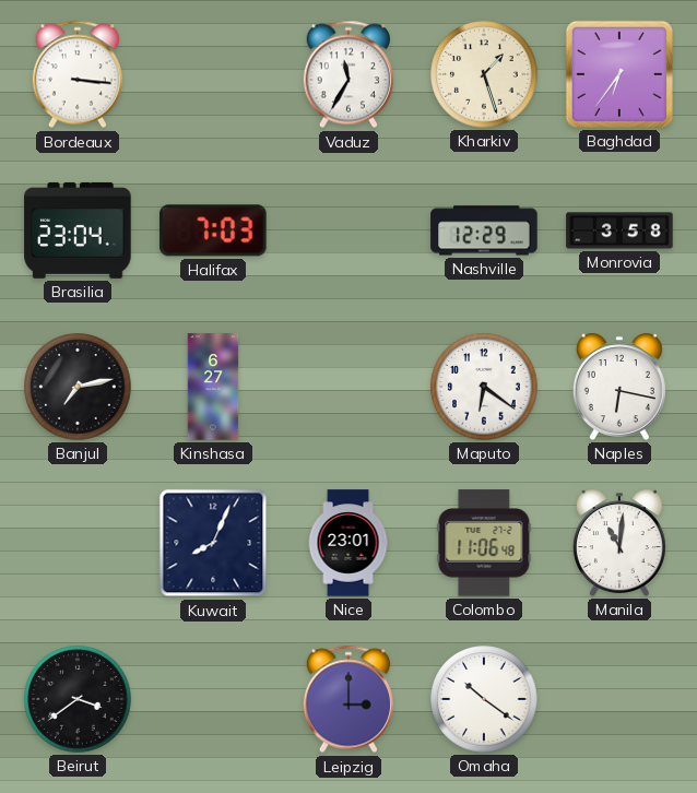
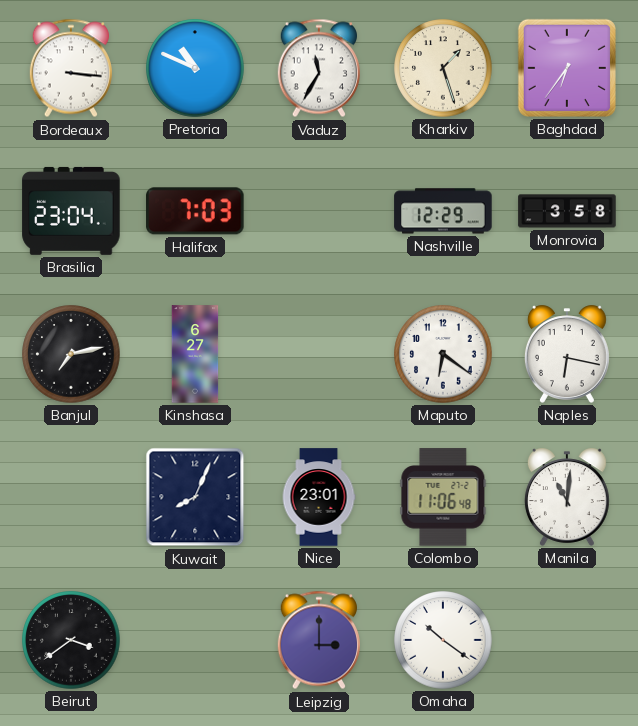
Pretoria: none -> 10:49 (195, 68)
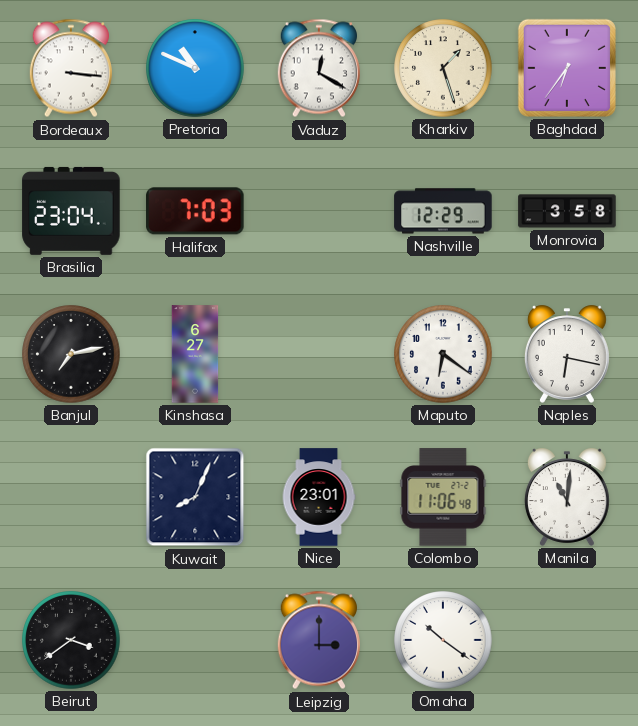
Vaduz: 11:35 -> 12:20 (319, 68)
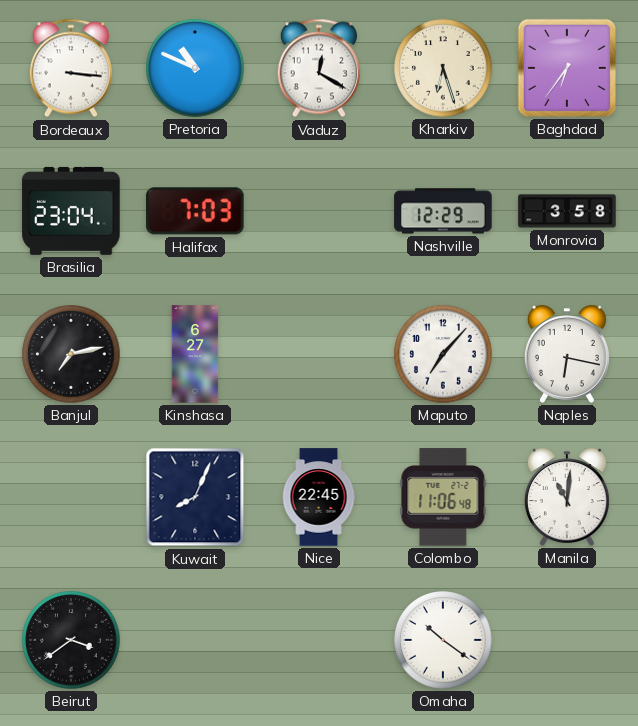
Kharkiv: 1:27 -> 6:27 (443, 68)
Maputo: 6:21 -> 7:07 (443, 354)
Nice: 23:01 -> 22:45 (319, 497)
Leipzig: 3:00 -> none (319, 640)
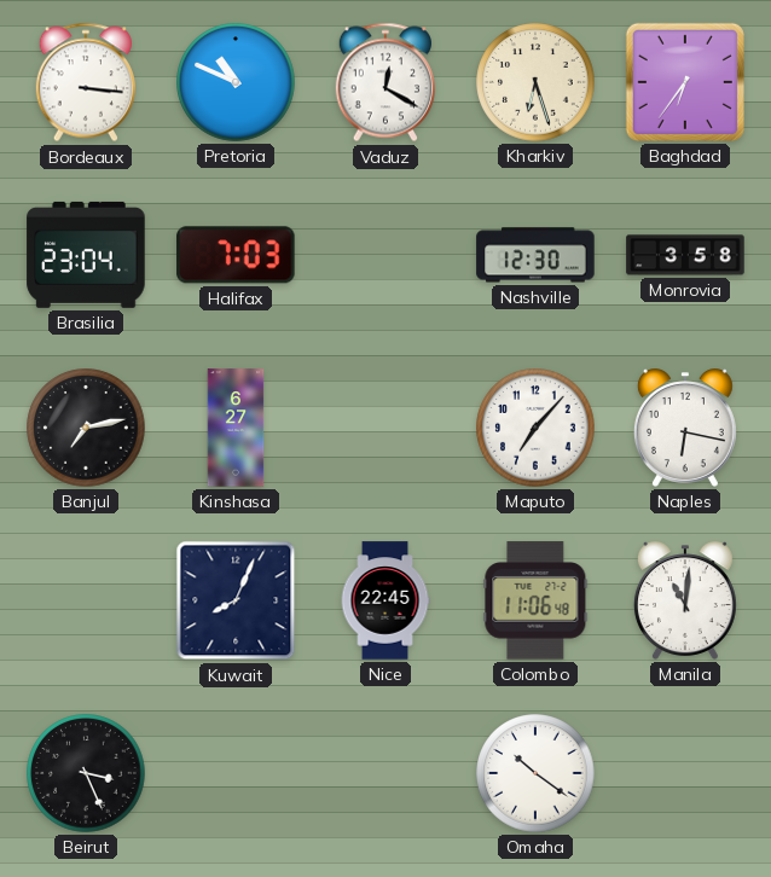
Nashville: 12:29 -> 12:30 (535, 255)
Beirut: 3:39 -> 3:26 (86, 773)
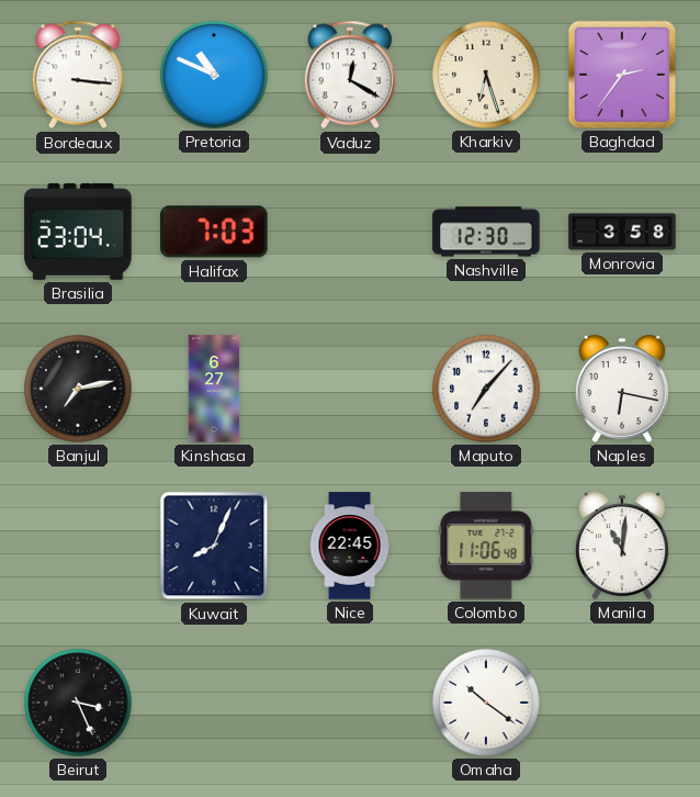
Baghdad: 6:36 -> 2:36 (622, 75)
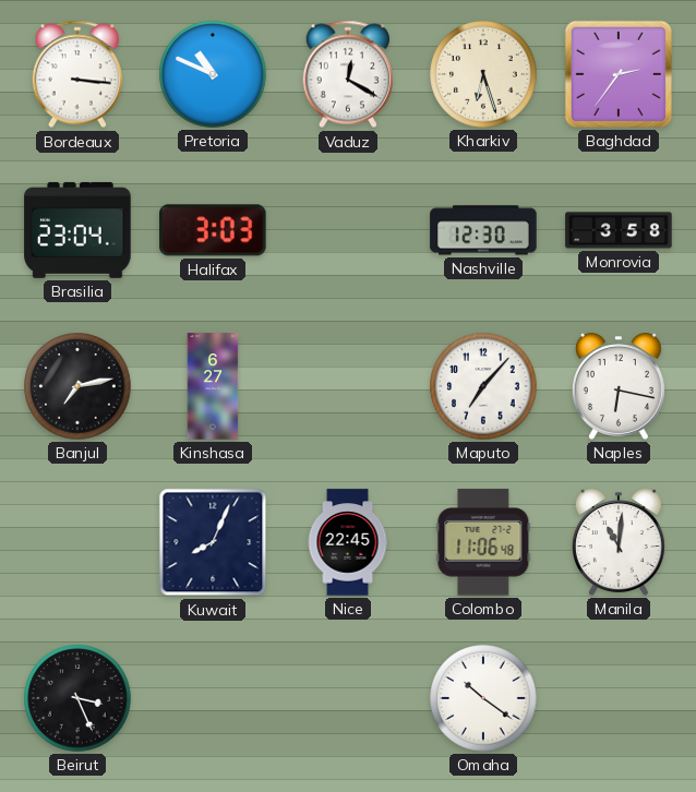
Halifax: 7:03 -> 3:03 (213, 230)
